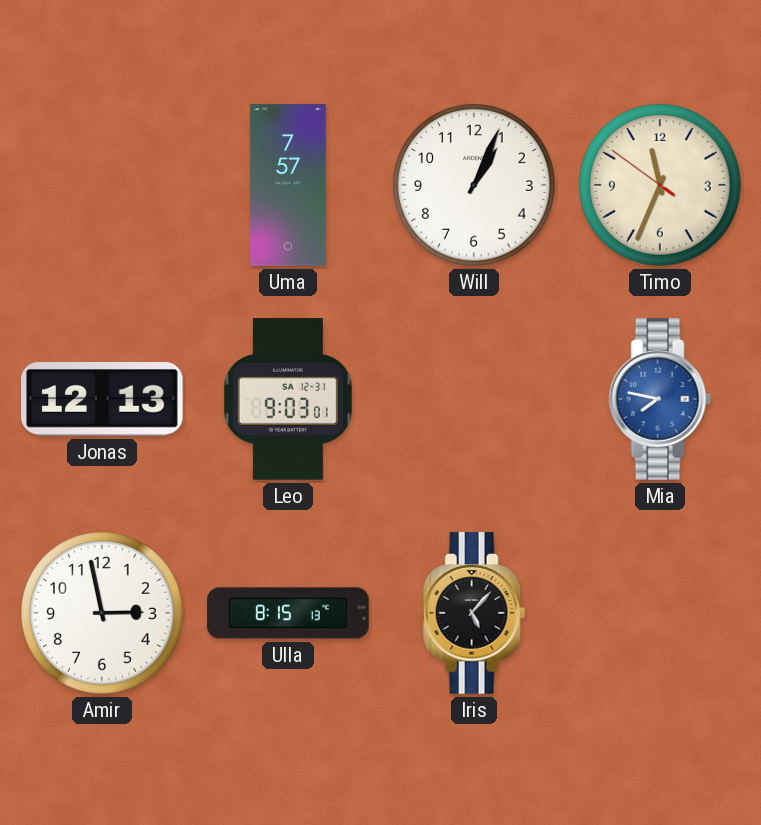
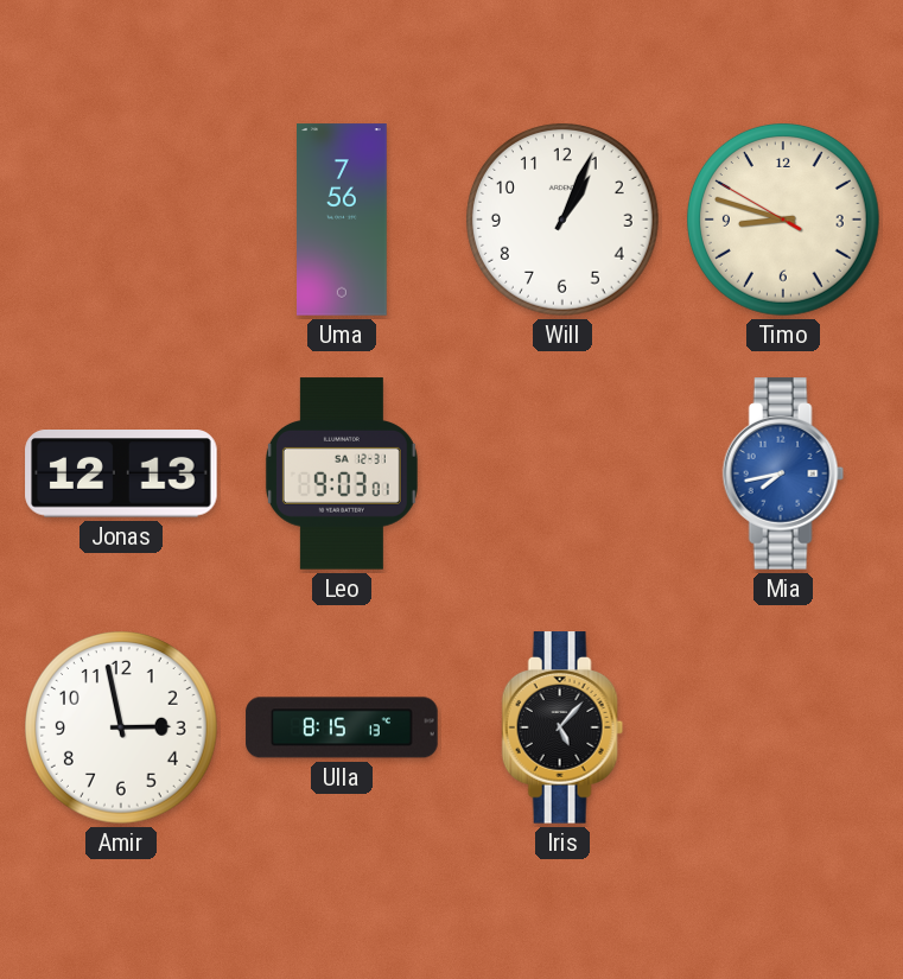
Uma: 7:57 -> 7:56 (343, 220)
Timo: 11:33 -> 8:47 (784, 221)
Mia: 7:47 -> 7:43 (783, 473)
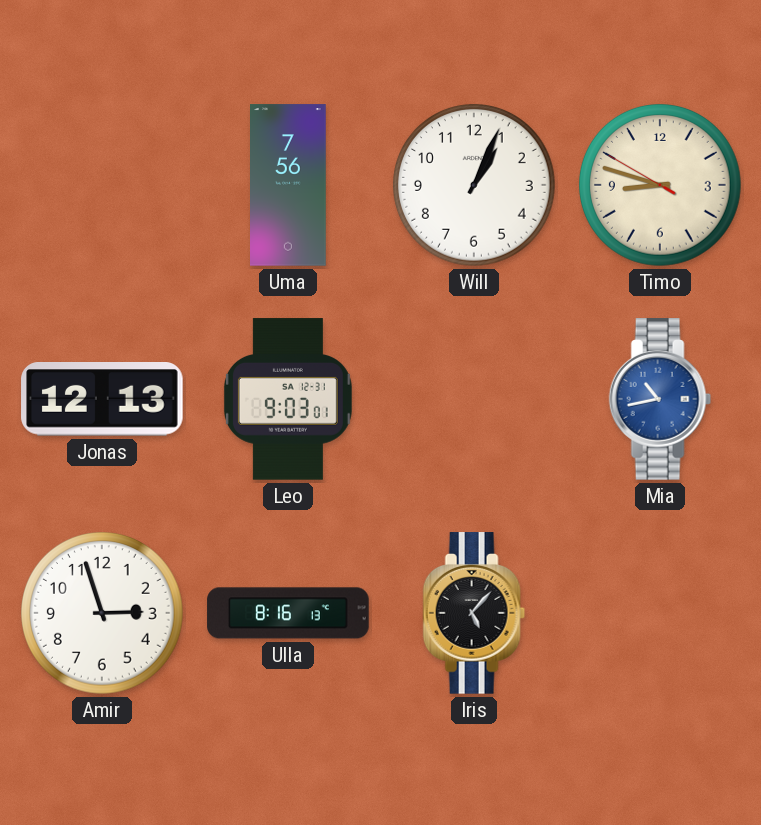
Mia: 7:43 -> 10:43 (660, 399)
Amir: 2:58 -> 2:57 (103, 614)
Ulla: 8:15 -> 8:16 (288, 613)
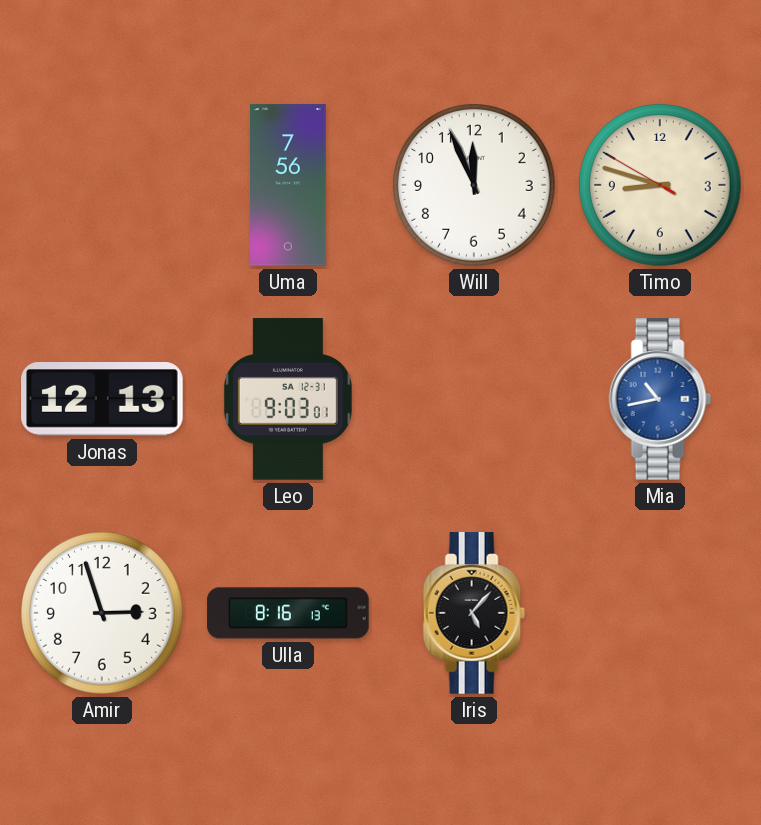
Will: 1:04 -> 11:56 (475, 186)
